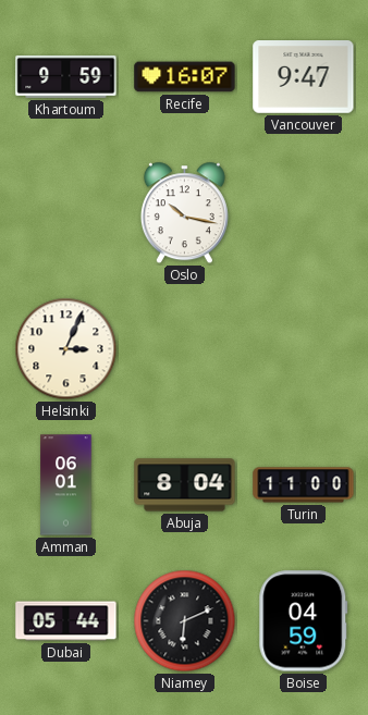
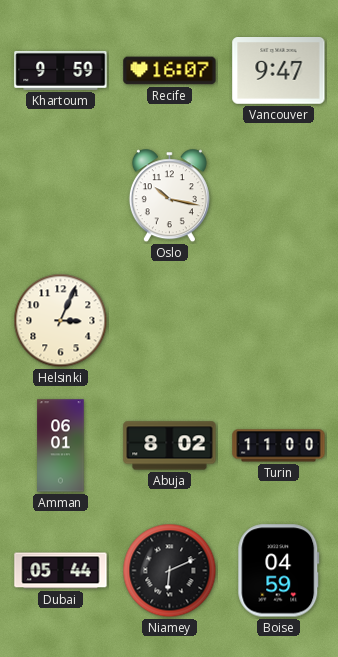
Abuja: 8:04 -> 8:02 (170, 446)
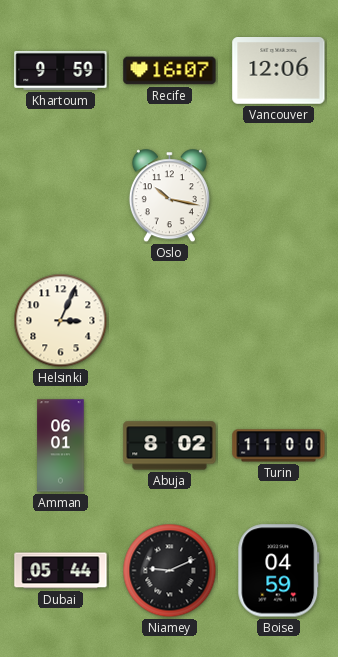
Vancouver: 9:47 -> 12:06 (279, 71)
Niamey: 6:11 -> 9:11 (170, 571)
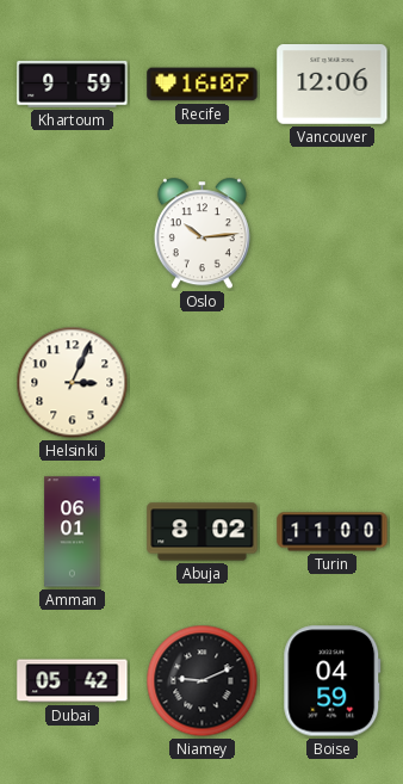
Oslo: 10:17 -> 10:14 (201, 234)
Dubai: 05:44 -> 05:42 (73, 681)
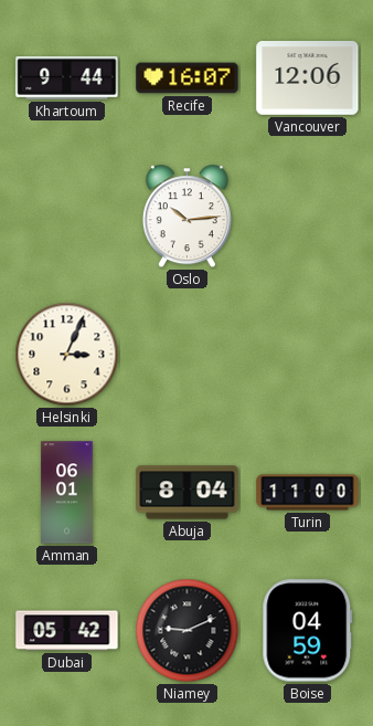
Khartoum: 9:59 -> 9:44 (67, 77)
Abuja: 8:02 -> 8:04 (188, 493)
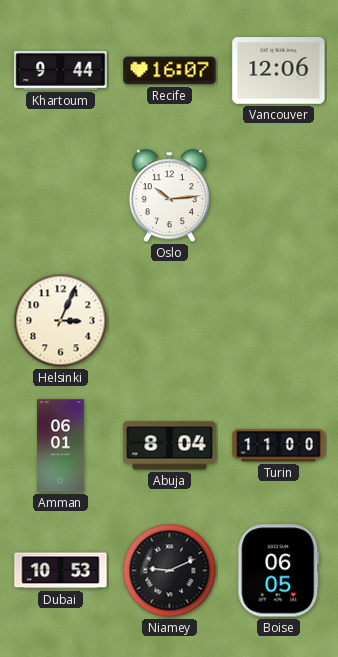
Dubai: 05:42 -> 10:53 (61, 571)
Boise: 04:59 -> 06:05 (279, 571)
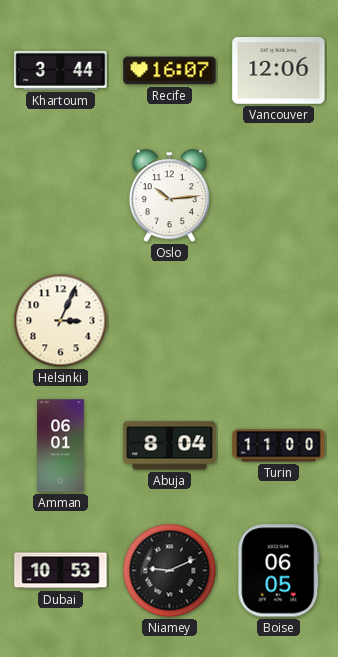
Khartoum: 9:44 -> 3:44 (61, 70)
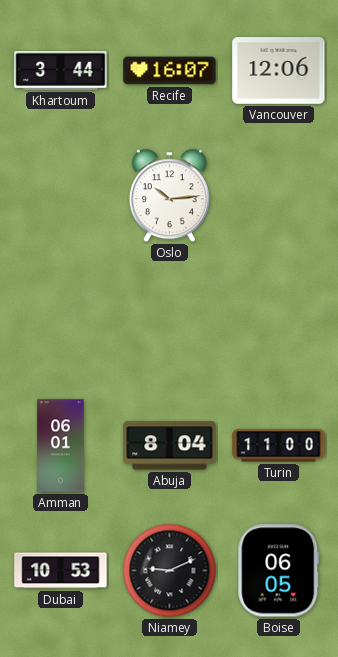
Helsinki: 3:04 -> none (61, 321)
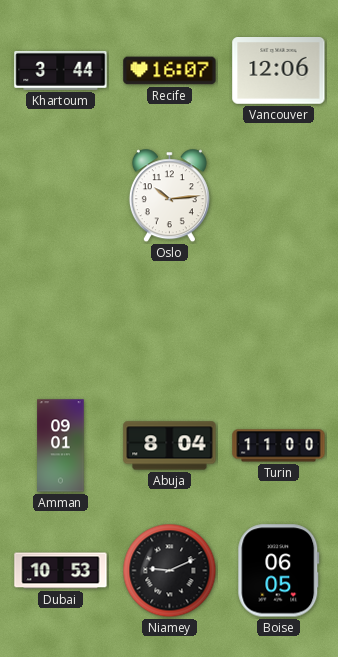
Amman: 06:01 -> 09:01 (61, 446)
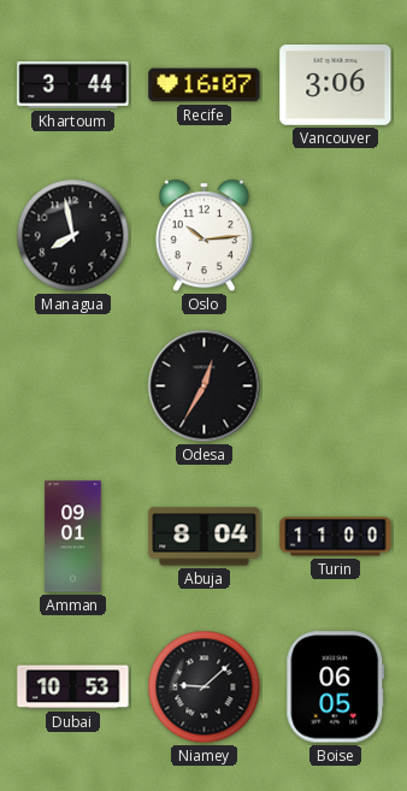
Vancouver: 12:06 -> 3:06 (336, 85)
Managua: none -> 7:58 (73, 236)
Odesa: none -> 12:35 (205, 386)
Niamey: 9:11 -> 9:08 (205, 687)
